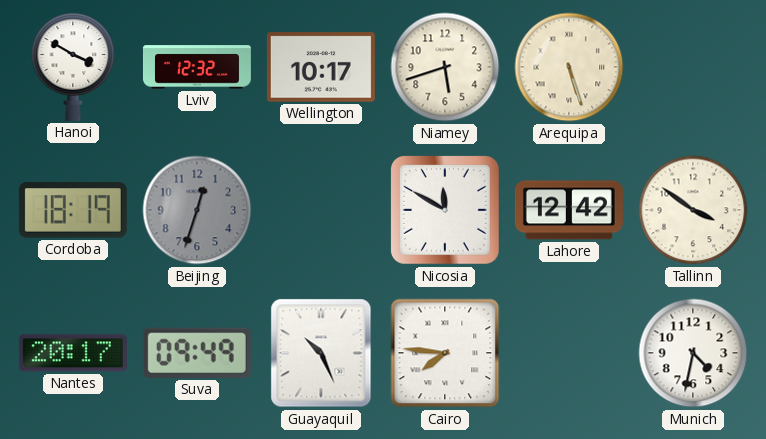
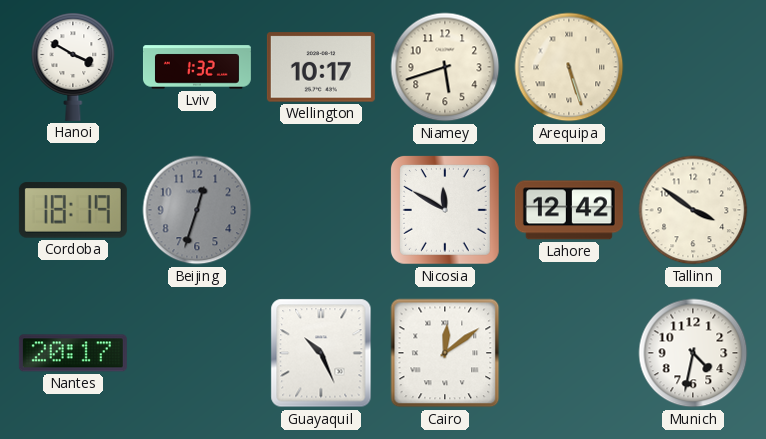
Lviv: 12:32 -> 1:32 (197, 67)
Suva: 09:49 -> none (197, 353)
Cairo: 7:46 -> 12:09 (445, 353)
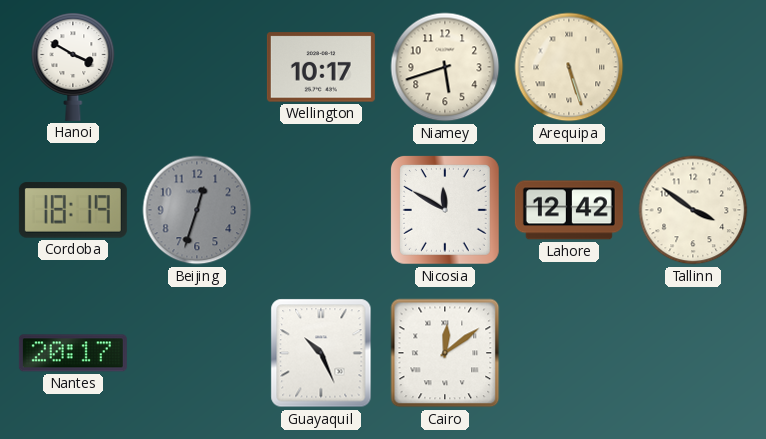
Lviv: 1:32 -> none (197, 67)
Munich: 4:32 -> none (693, 353)
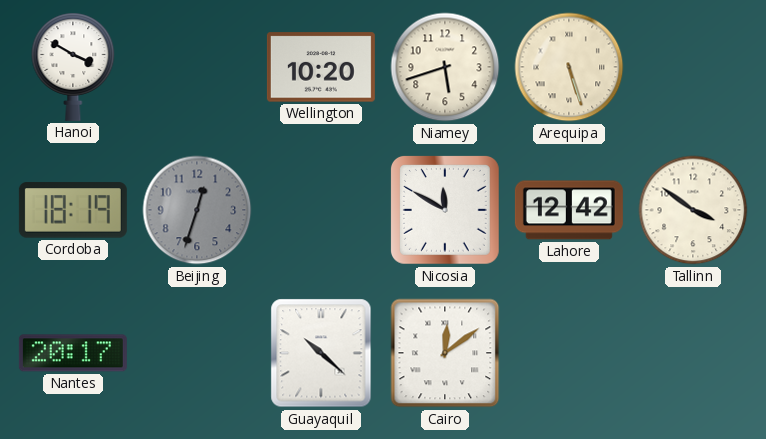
Wellington: 10:17 -> 10:20 (321, 67)
Guayaquil: 10:26 -> 10:22 (321, 353)
